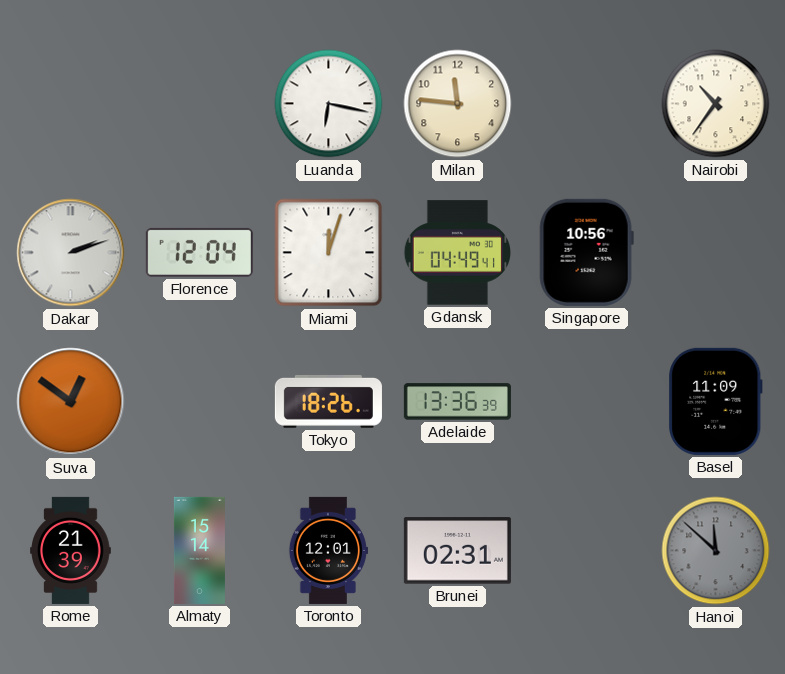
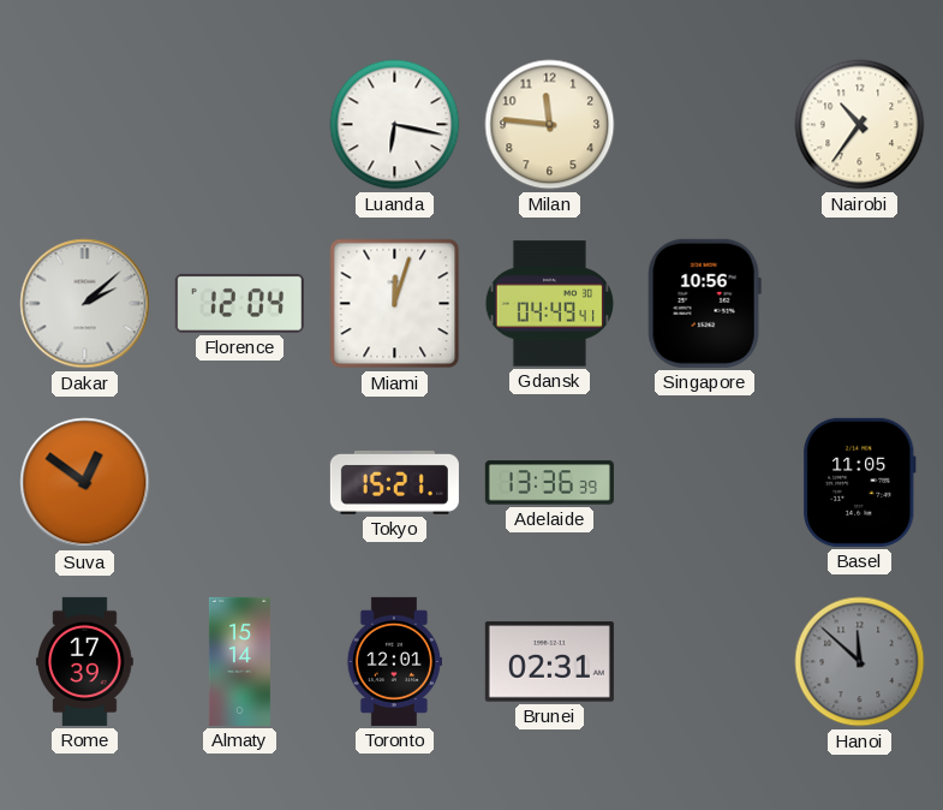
Dakar: 2:12 -> 2:08 (85, 304)
Tokyo: 18:26 -> 15:21 (394, 482)
Basel: 11:09 -> 11:05 (860, 482)
Rome: 21:39 -> 17:39 (85, 661)
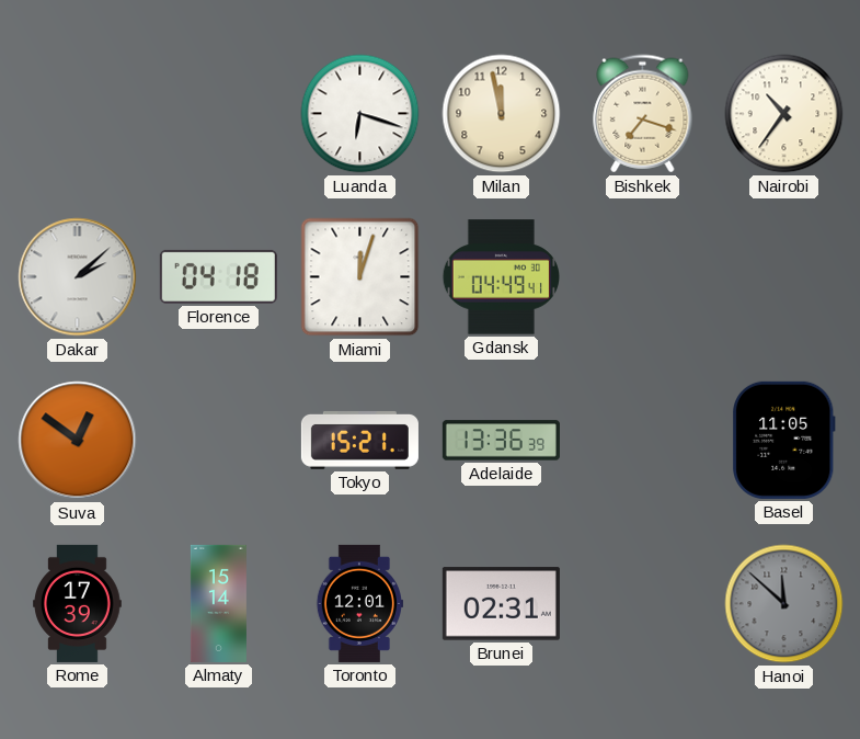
Luanda: 6:17 -> 6:18 (360, 114)
Milan: 11:46 -> 11:58 (502, 114)
Bishkek: none -> 7:18 (643, 114)
Florence: 12:04 -> 04:18 (218, 276)
Singapore: 10:56 -> none (704, 303)
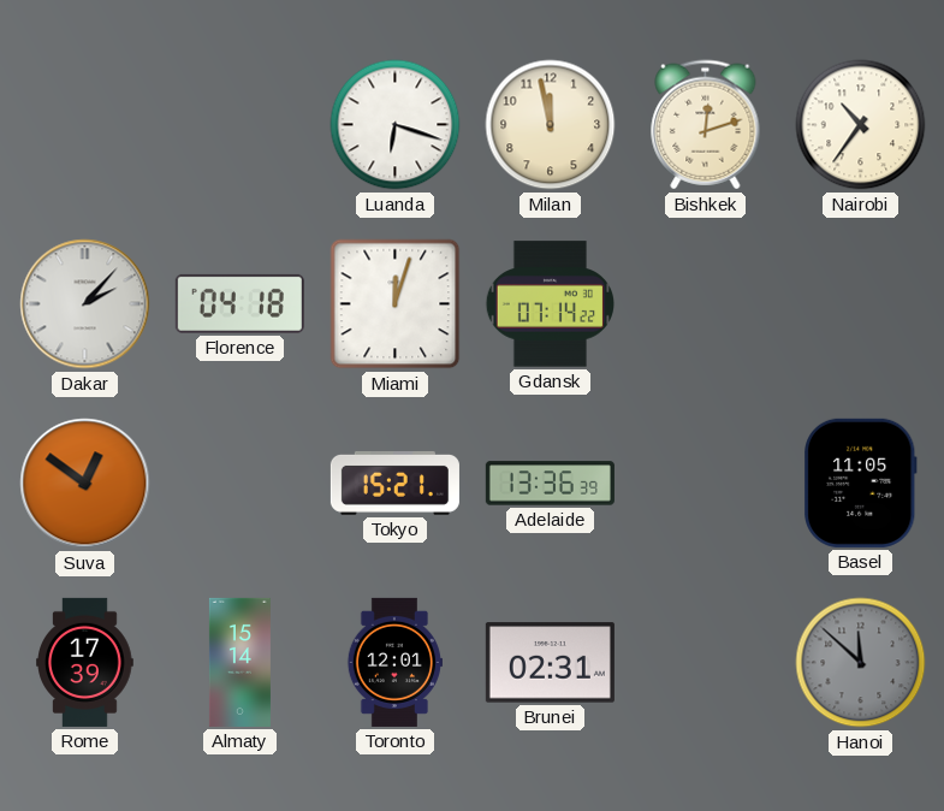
Bishkek: 7:18 -> 12:12 (706, 125)
Dakar: 2:08 -> 2:07 (85, 304)
Gdansk: 04:49 -> 07:14 (550, 304)
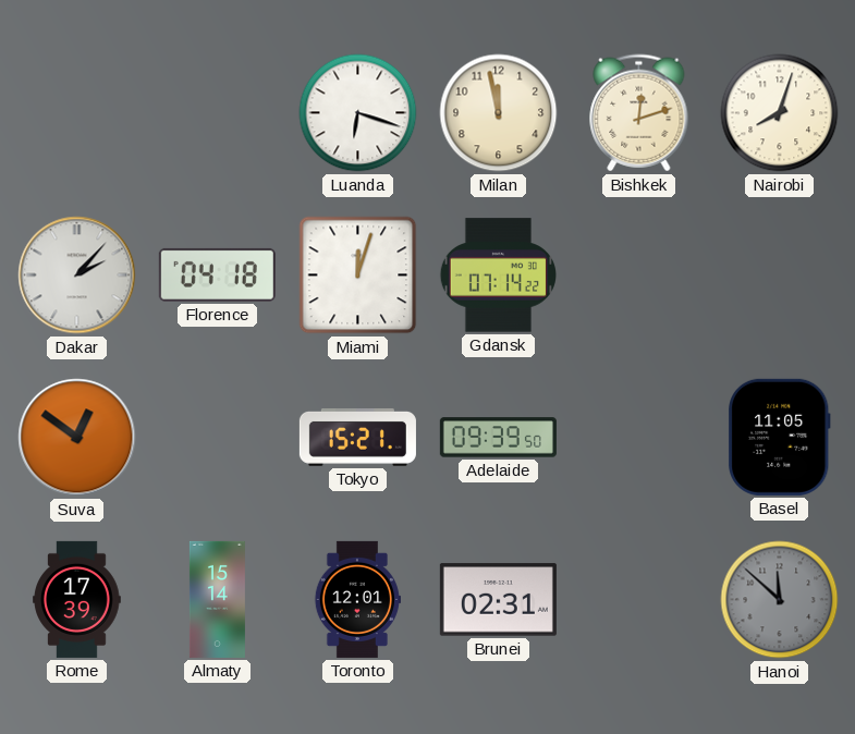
Nairobi: 10:36 -> 8:03 (780, 113)
Adelaide: 13:36 -> 09:39 (498, 438)
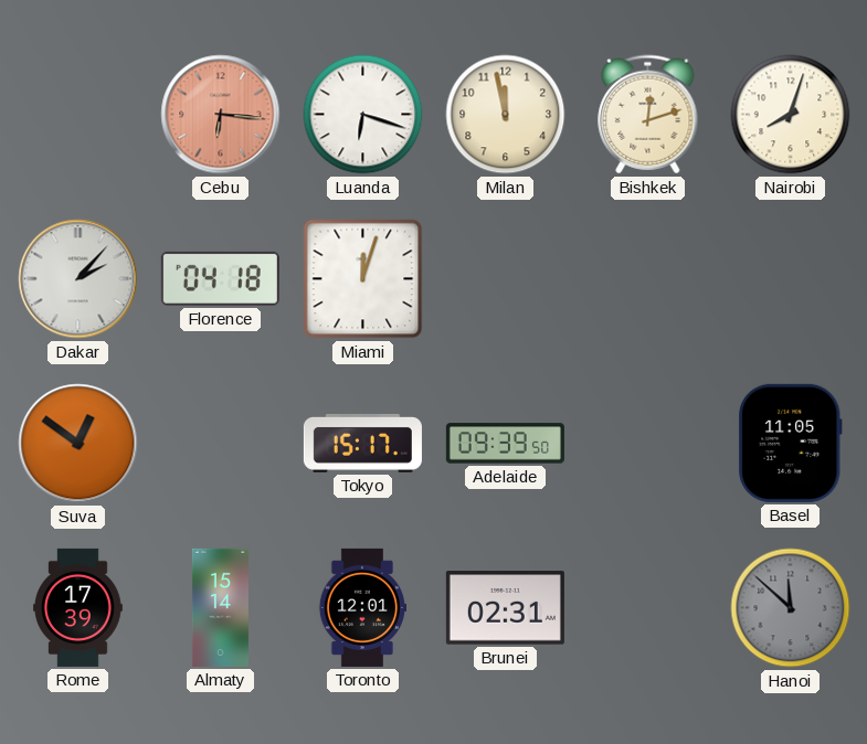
Cebu: none -> 6:16 (221, 115)
Gdansk: 07:14 -> none (498, 276)
Tokyo: 15:21 -> 15:17 (362, 443)
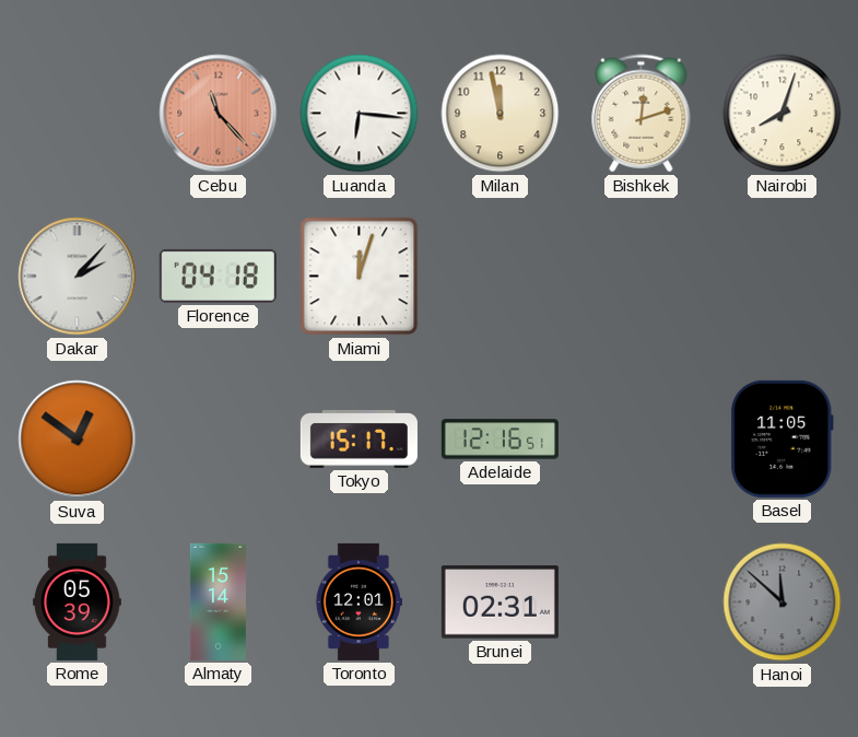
Cebu: 6:16 -> 11:23 (219, 114)
Luanda: 6:18 -> 6:16 (360, 114)
Adelaide: 09:39 -> 12:16 (499, 440)
Rome: 17:39 -> 05:39 (78, 601)
